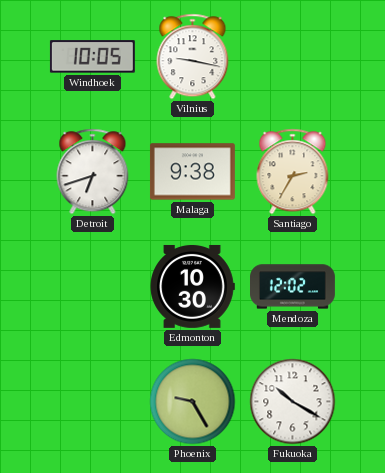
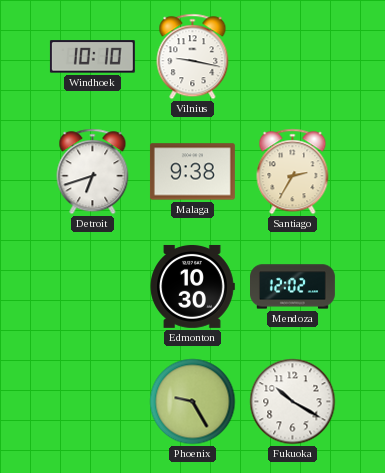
Windhoek: 10:05 -> 10:10 (92, 57)
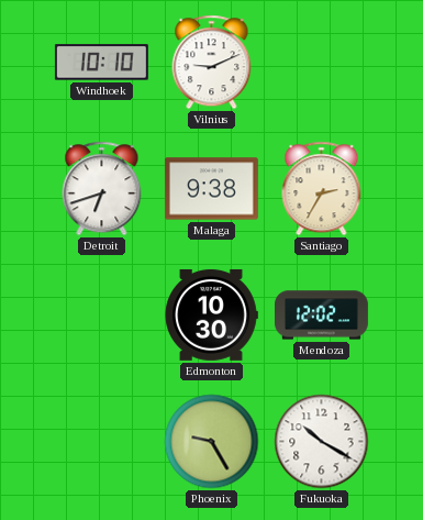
Vilnius: 9:17 -> 9:11 (212, 63)
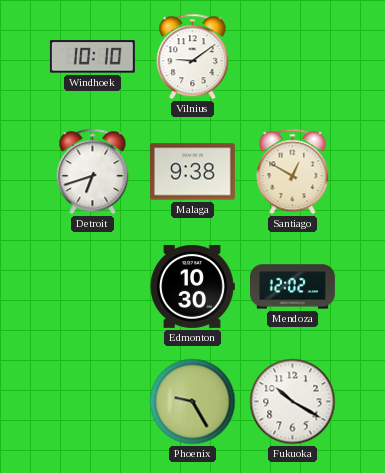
Vilnius: 9:11 -> 9:09 (193, 57)
Santiago: 2:35 -> 12:50 (293, 172)
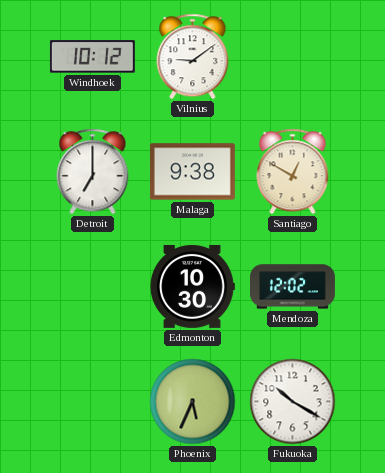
Windhoek: 10:10 -> 10:12 (92, 57)
Detroit: 6:42 -> 7:00 (93, 172)
Phoenix: 9:25 -> 5:34 (193, 402)
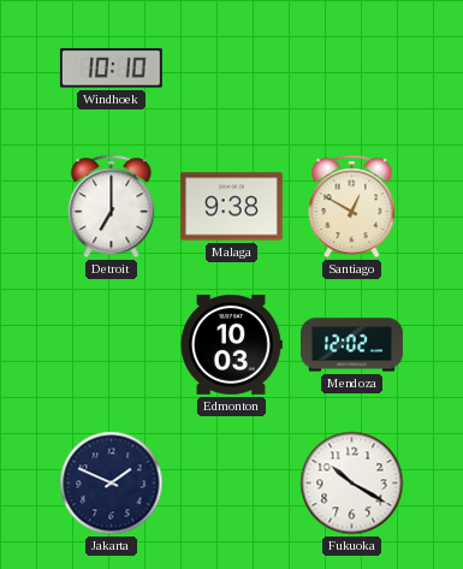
Windhoek: 10:12 -> 10:10 (111, 69)
Vilnius: 9:09 -> none (193, 57)
Edmonton: 10:30 -> 10:03 (231, 344)
Jakarta: none -> 1:49 (112, 484)
Phoenix: 5:34 -> none (193, 402)
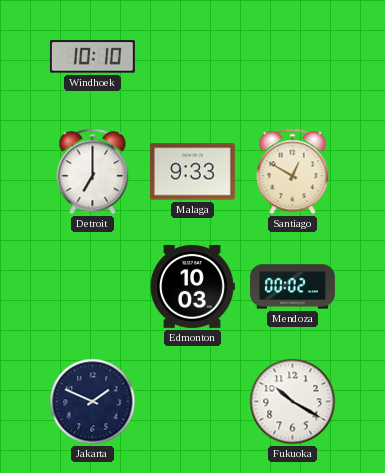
Malaga: 9:38 -> 9:33 (192, 172)
Mendoza: 12:02 -> 00:02 (293, 287)
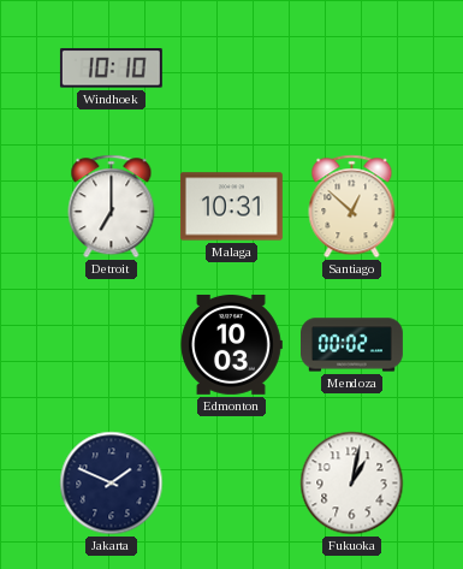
Malaga: 9:33 -> 10:31 (231, 207)
Santiago: 12:50 -> 12:52 (352, 207)
Fukuoka: 10:20 -> 1:02 (352, 484)
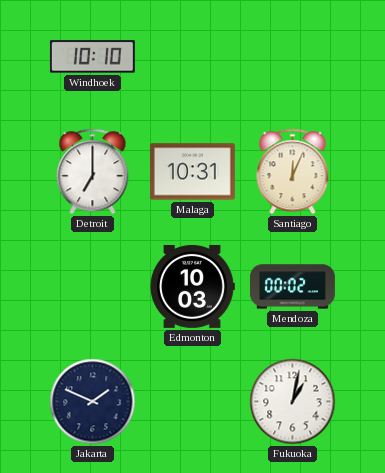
Santiago: 12:52 -> 12:04 (293, 172)
